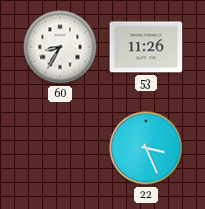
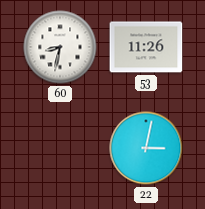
60: 8:35 -> 8:32 (60, 47)
22: 3:26 -> 3:02 (146, 148)
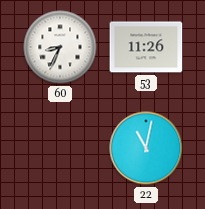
60: 8:32 -> 8:34 (60, 47)
22: 3:02 -> 11:02 (146, 148)
